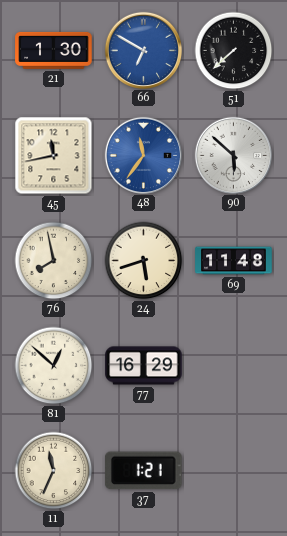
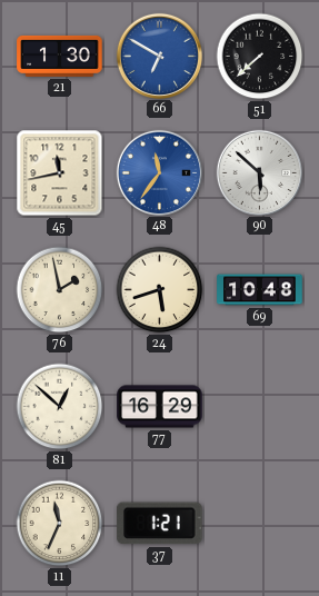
76: 7:58 -> 1:58 (60, 290)
69: 11:48 -> 10:48 (260, 290)
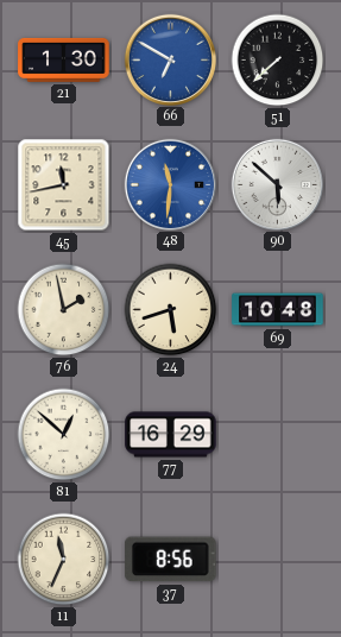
48: 11:36 -> 11:31 (170, 184)
37: 1:21 -> 8:56 (171, 560)
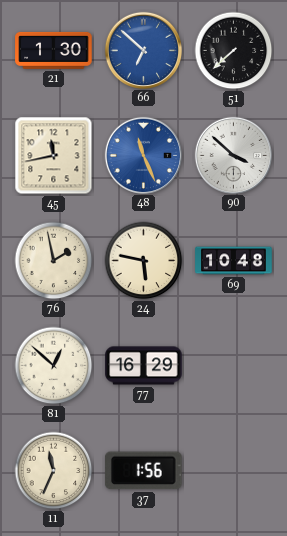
66: 6:50 -> 6:52 (143, 50)
48: 11:31 -> 11:26 (143, 155)
90: 5:52 -> 3:52 (233, 155)
24: 5:42 -> 5:47 (144, 261)
37: 8:56 -> 1:56 (144, 471)
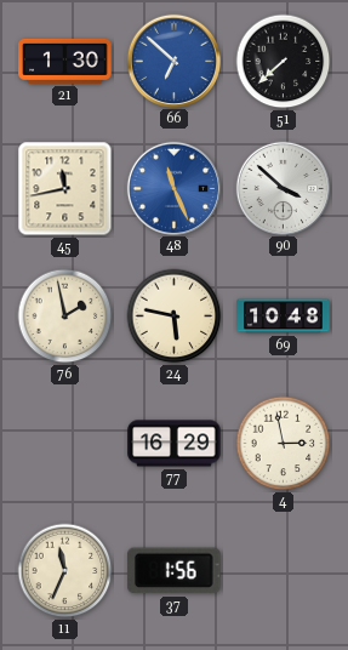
81: 12:52 -> none (54, 366)
4: none -> 2:58 (284, 444)
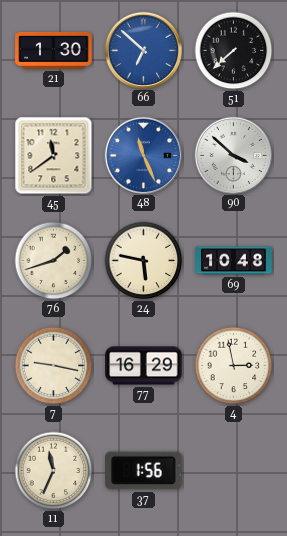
45: 11:43 -> 11:39 (54, 156)
76: 1:58 -> 1:42 (54, 261)
7: none -> 9:17 (54, 366)
